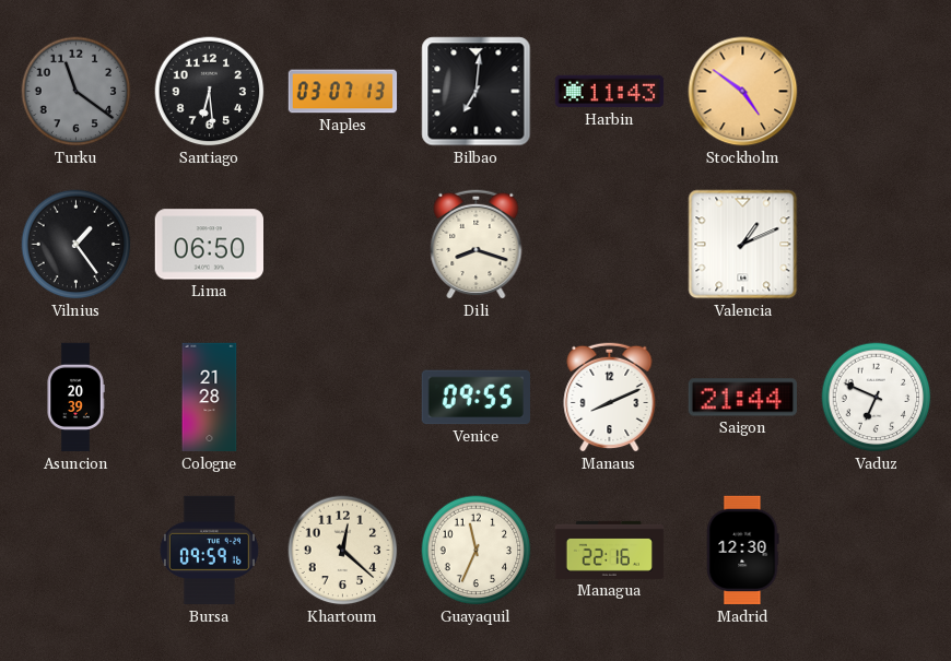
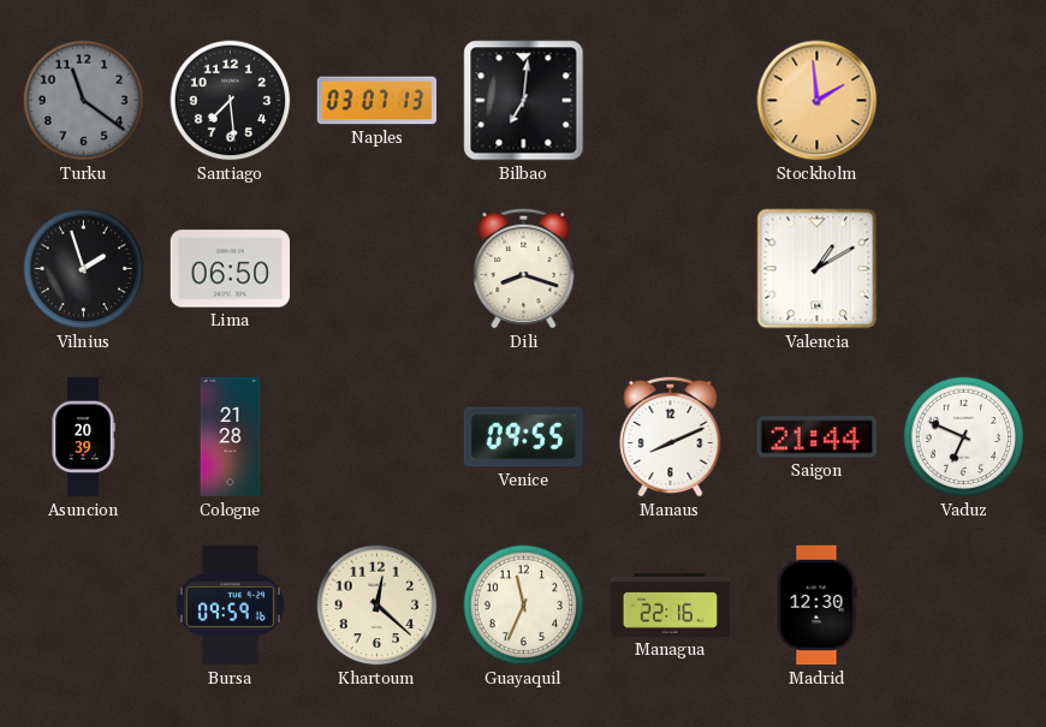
Santiago: 6:29 -> 7:29 (231, 101)
Harbin: 11:43 -> none (610, 92)
Stockholm: 4:51 -> 1:59 (818, 101)
Vilnius: 1:24 -> 1:57 (84, 269)
Valencia: 1:11 -> 1:10 (818, 269)
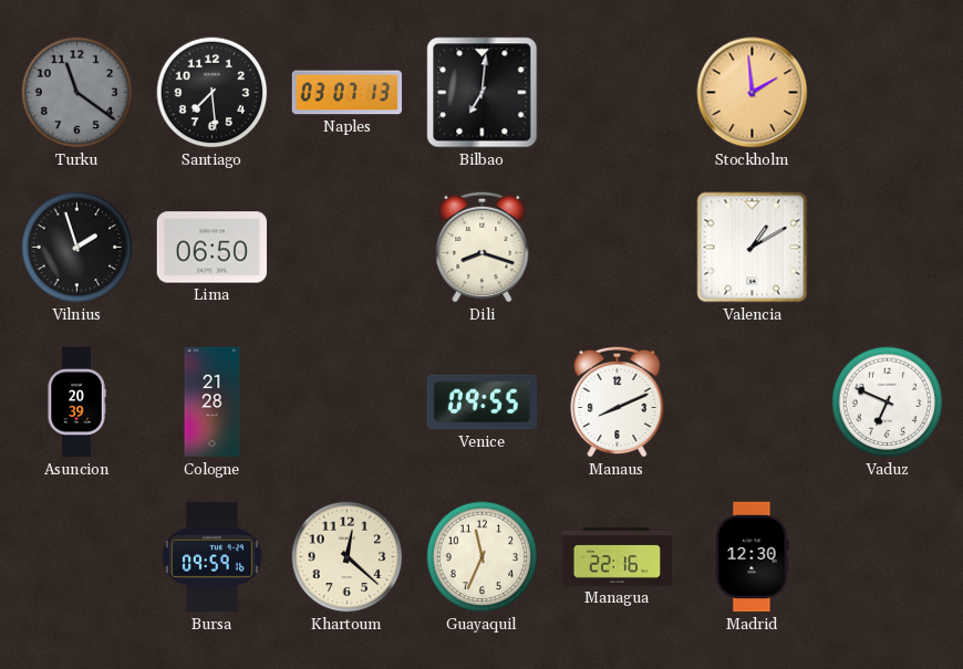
Saigon: 21:44 -> none (816, 437)
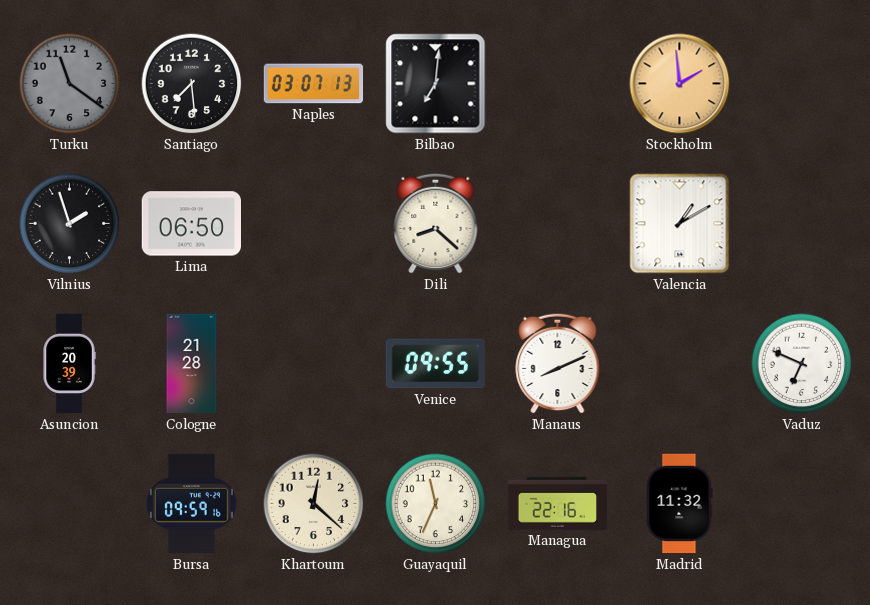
Dili: 8:18 -> 8:22 (436, 223)
Madrid: 12:30 -> 11:32 (680, 504)
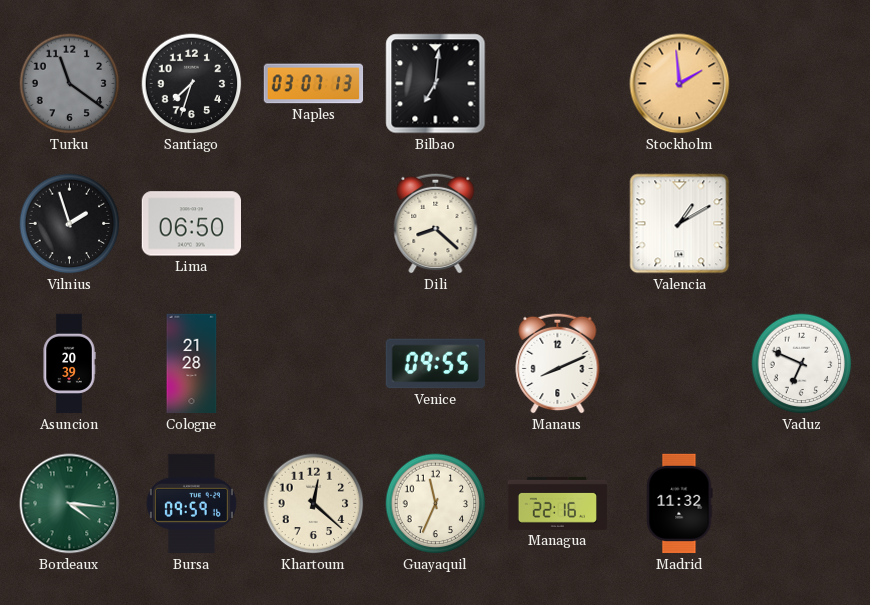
Santiago: 7:29 -> 7:33 (192, 84)
Bordeaux: none -> 4:16 (70, 504)
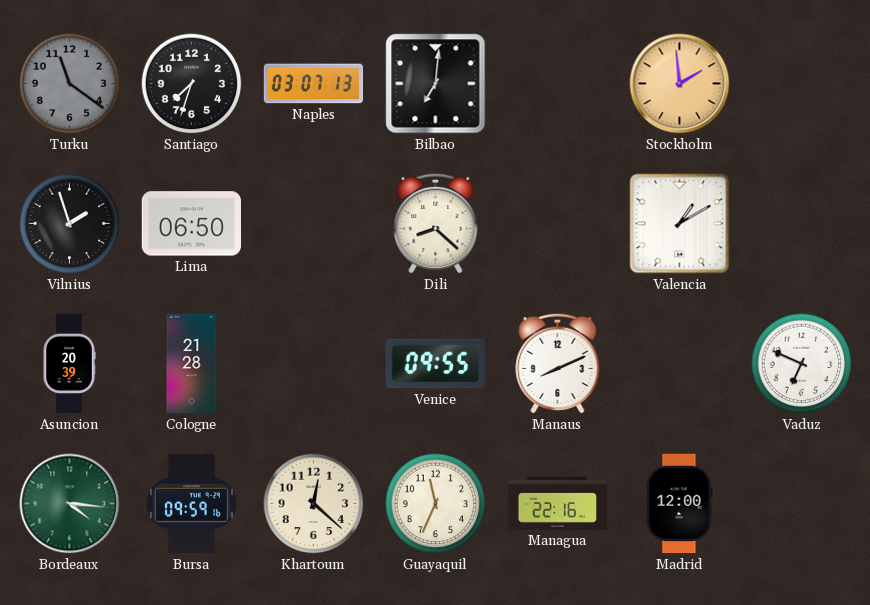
Madrid: 11:32 -> 12:00 (680, 504)
